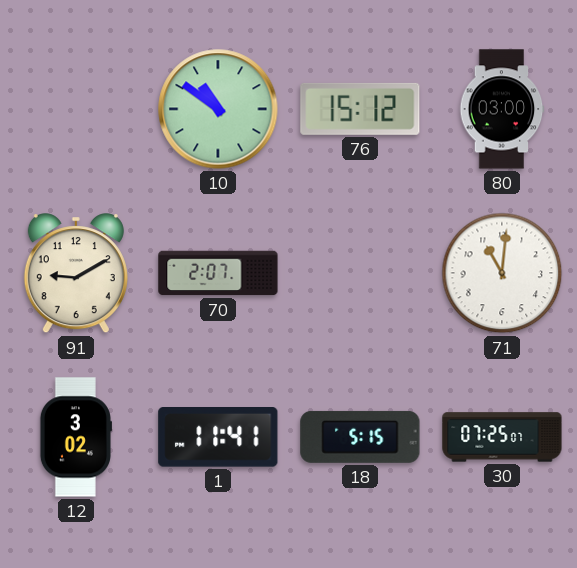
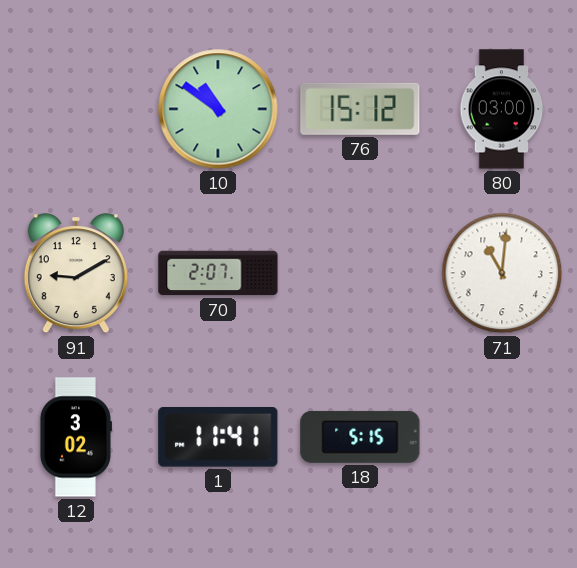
30: 07:25 -> none (502, 437)
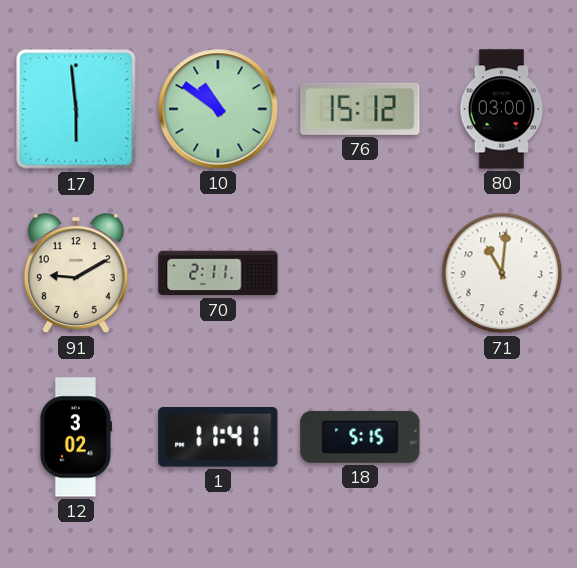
17: none -> 5:59 (76, 109)
70: 2:07 -> 2:11 (218, 273)
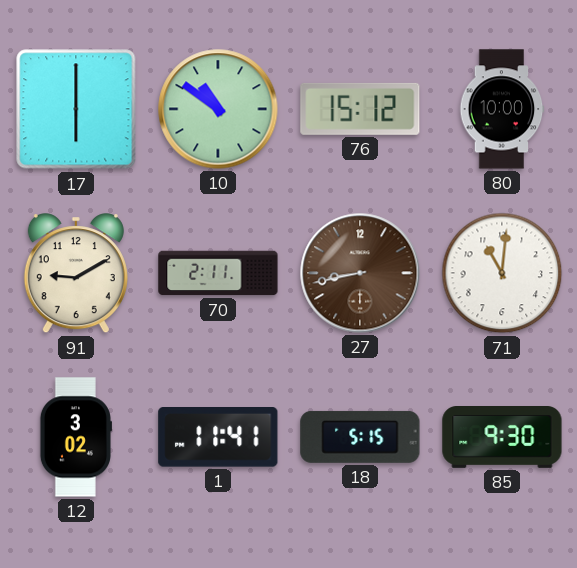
17: 5:59 -> 6:00 (76, 109)
80: 03:00 -> 10:00 (502, 109)
27: none -> 8:43 (360, 273)
85: none -> 9:30 (502, 438)
